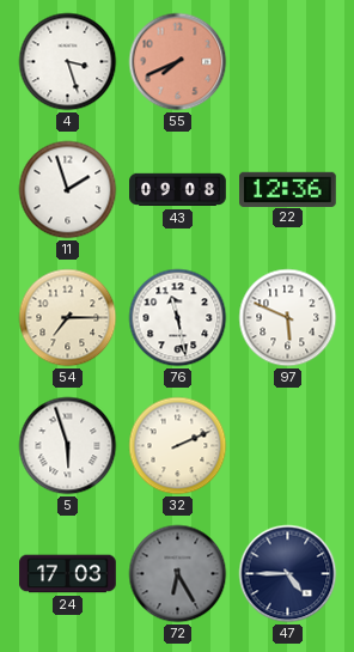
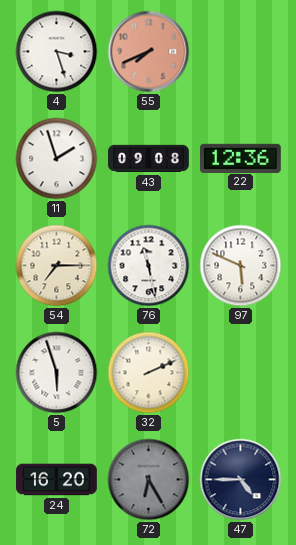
24: 17:03 -> 16:20 (57, 480)
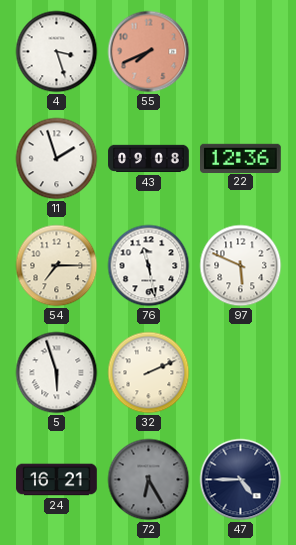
24: 16:20 -> 16:21 (57, 480)
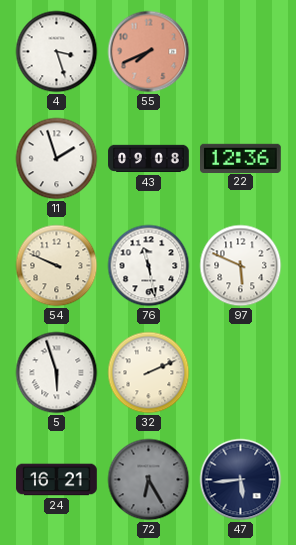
54: 7:15 -> 9:49 (57, 266)
47: 4:45 -> 5:44 (241, 480)
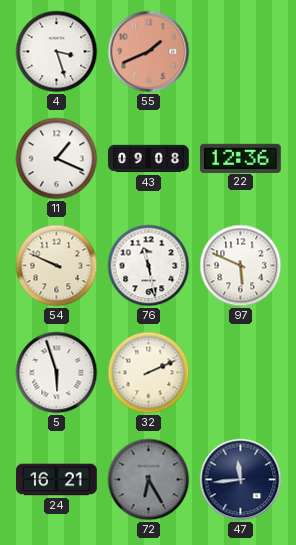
55: 7:41 -> 1:41 (149, 52)
11: 1:57 -> 1:19 (57, 159)
47: 5:44 -> 11:44 (241, 480)
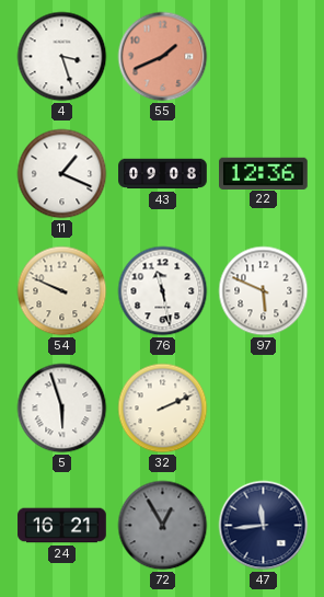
72: 6:25 -> 12:55 (163, 526)
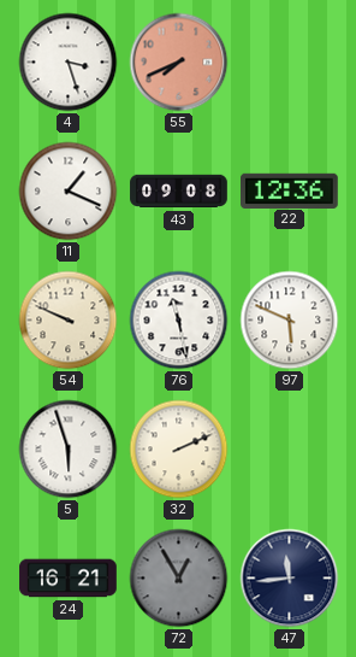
55: 1:41 -> 7:41 (179, 63)
